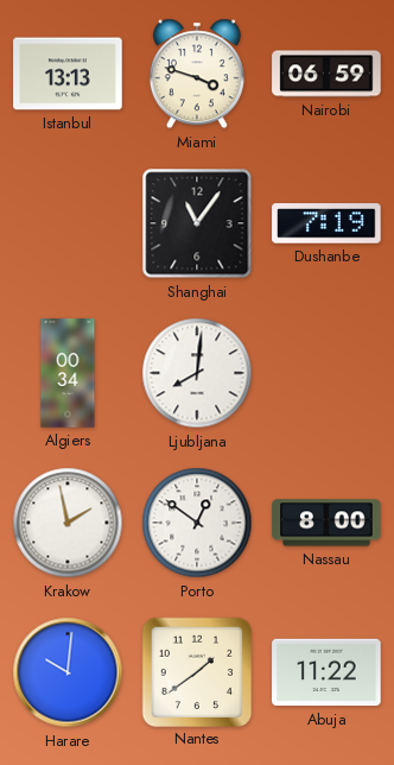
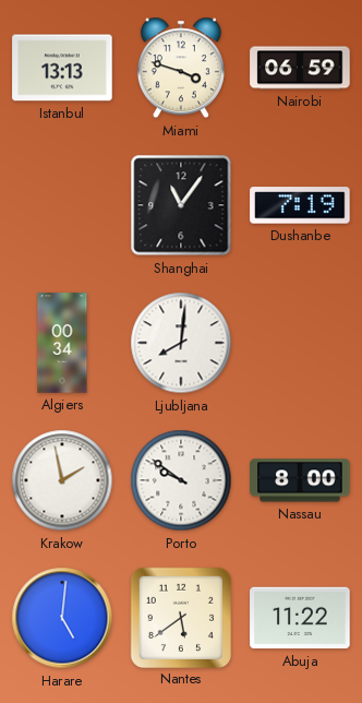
Porto: 12:51 -> 9:51 (181, 480)
Harare: 10:01 -> 5:01 (62, 618)
Nantes: 1:39 -> 5:39 (180, 617)
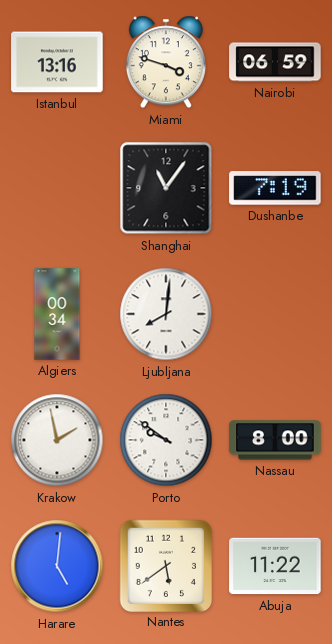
Istanbul: 13:13 -> 13:16 (57, 62)
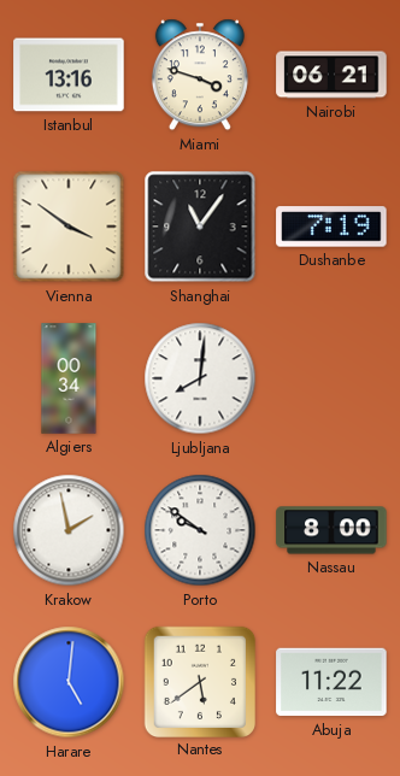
Nairobi: 06:59 -> 06:21 (331, 75)
Vienna: none -> 3:51 (69, 227)
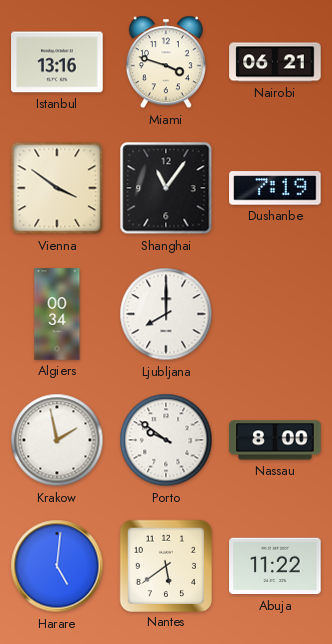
Ljubljana: 8:01 -> 8:00 (166, 314)
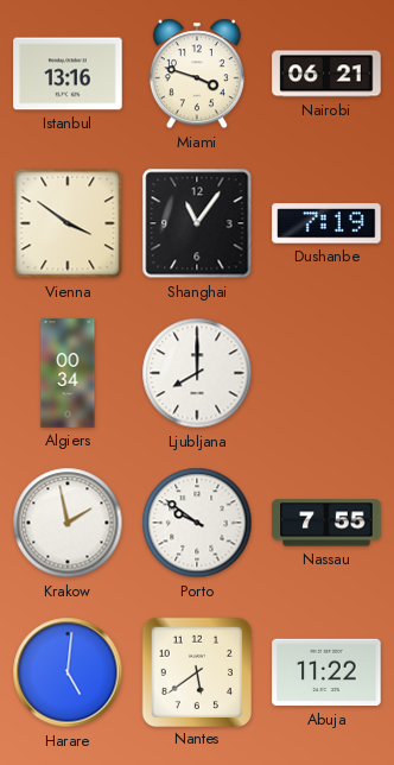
Nassau: 8:00 -> 7:55 (326, 523)
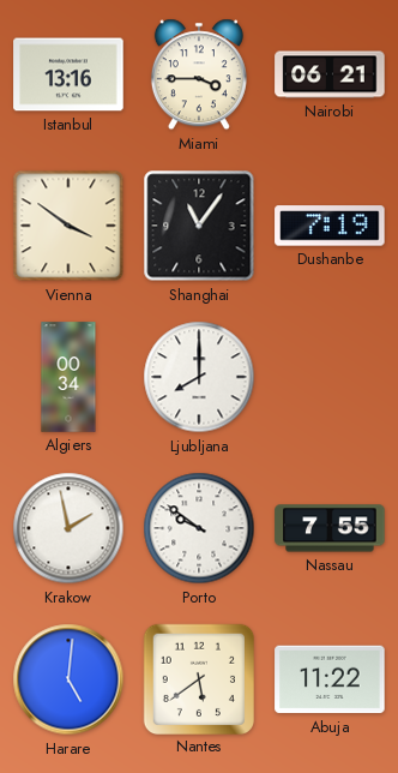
Miami: 3:48 -> 3:45 (199, 74)
